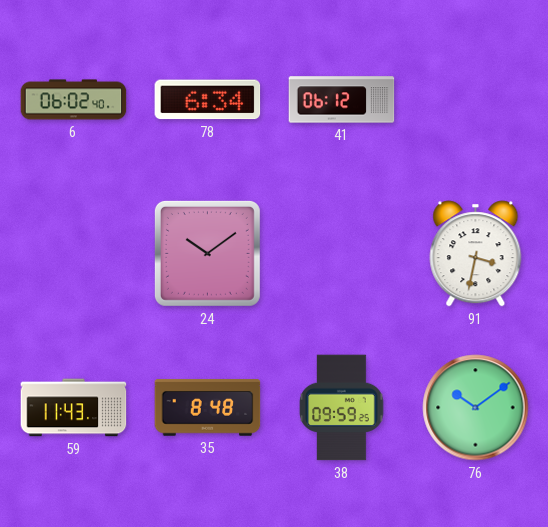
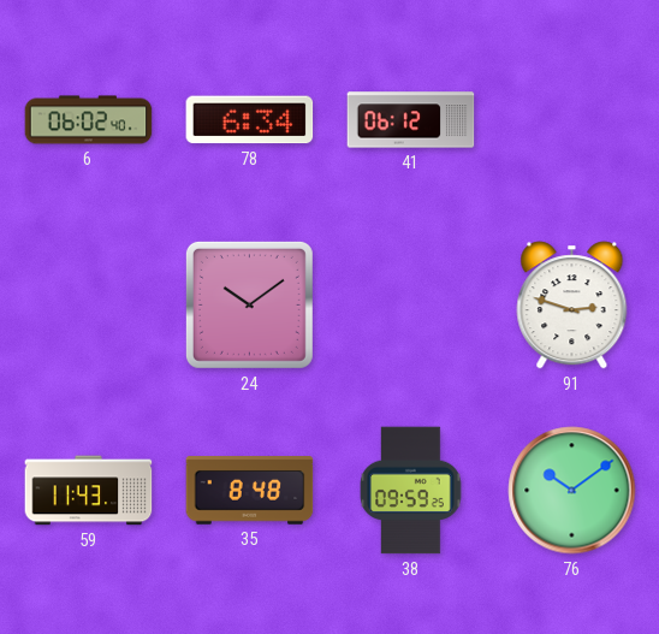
91: 3:32 -> 2:48 (572, 306)
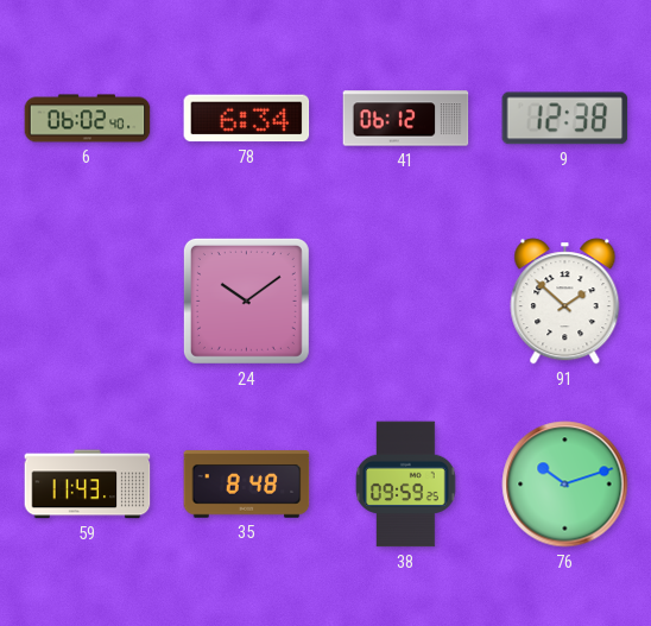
9: none -> 12:38 (565, 119)
91: 2:48 -> 1:52 (565, 302)
76: 10:09 -> 10:12 (565, 485)
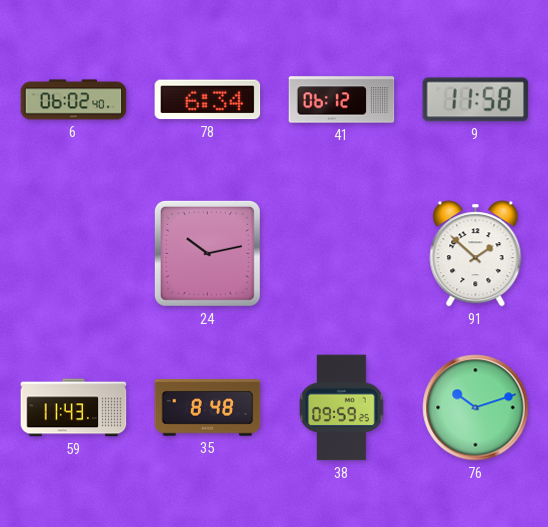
9: 12:38 -> 11:58 (476, 100)
24: 10:09 -> 10:13 (207, 253)
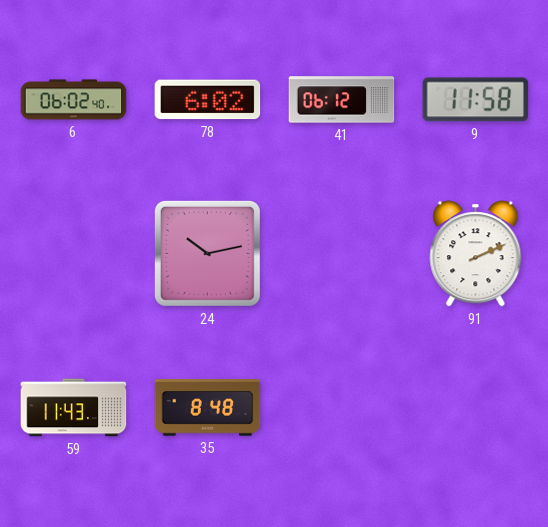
78: 6:34 -> 6:02 (208, 100)
91: 1:52 -> 2:11 (476, 254)
38: 09:59 -> none (342, 408)
76: 10:12 -> none (476, 408)
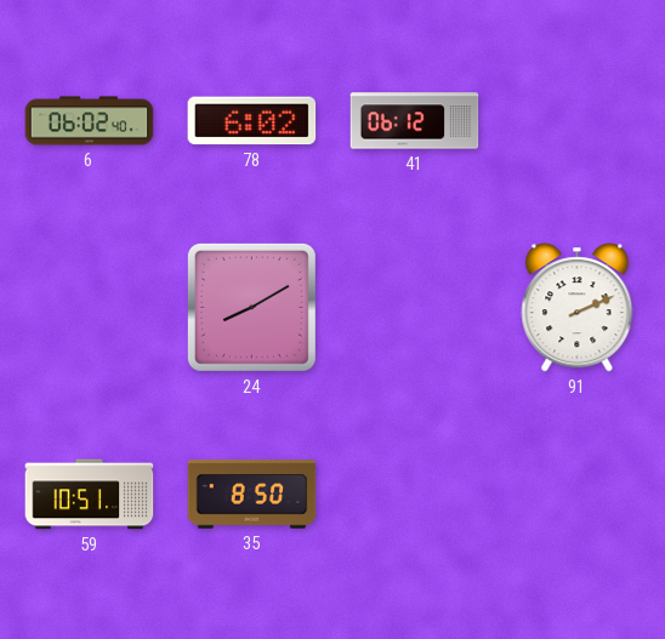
9: 11:58 -> none (476, 100)
24: 10:13 -> 8:10 (251, 307)
59: 11:43 -> 10:51 (90, 495)
35: 8:48 -> 8:50 (252, 495)
